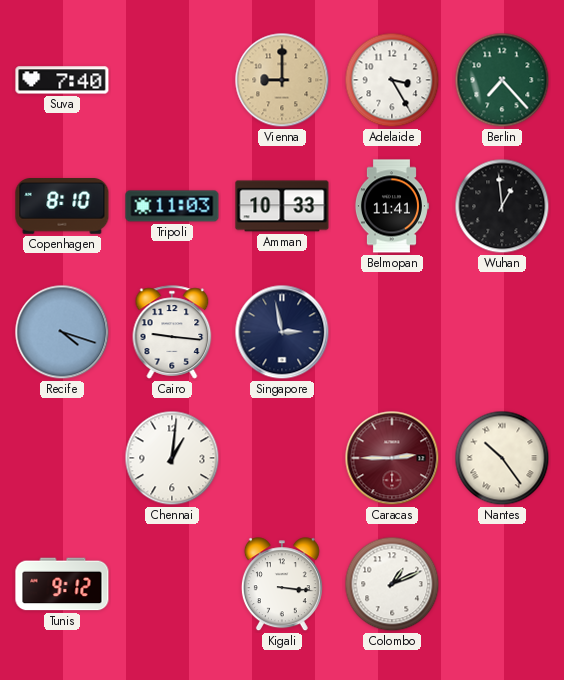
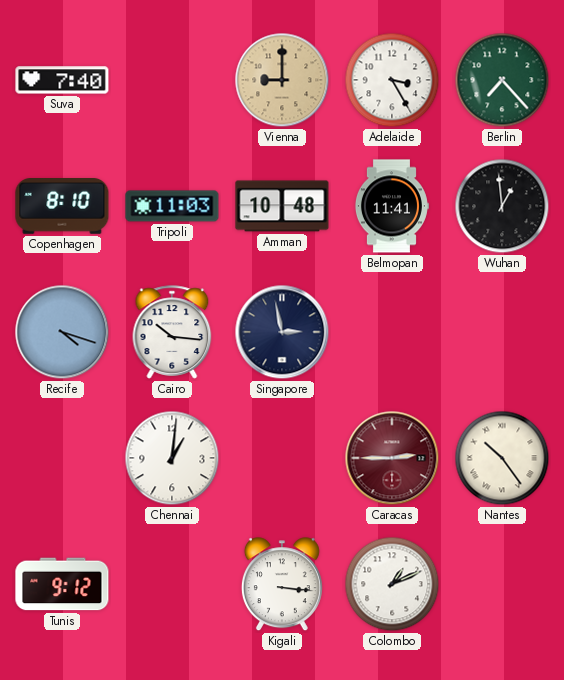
Amman: 10:33 -> 10:48 (282, 206)
Cairo: 9:16 -> 10:16 (172, 332)
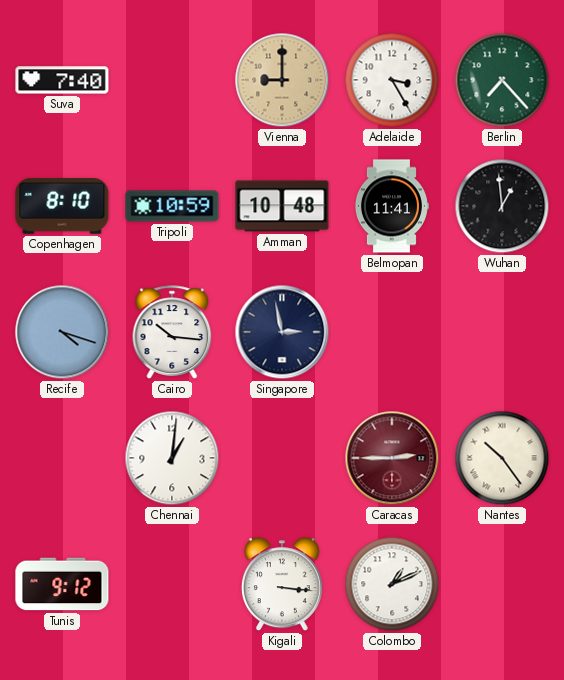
Tripoli: 11:03 -> 10:59 (172, 206)
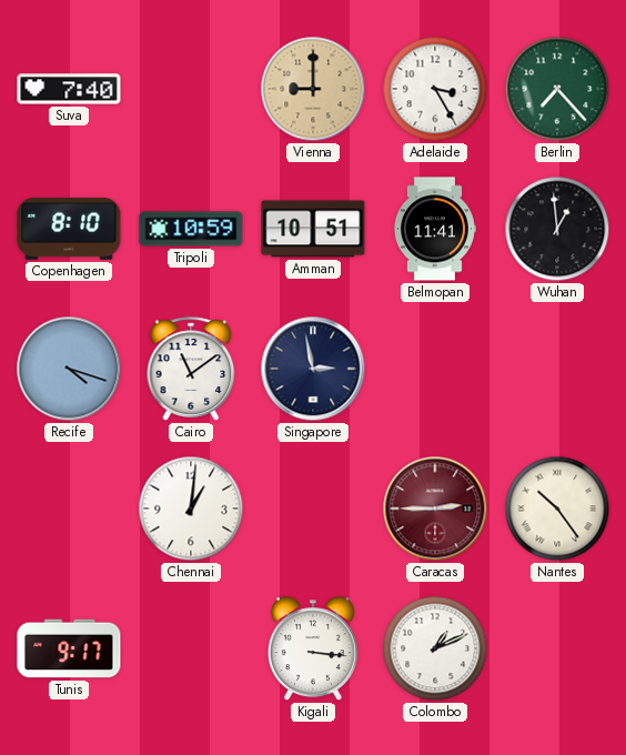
Amman: 10:48 -> 10:51 (313, 229)
Cairo: 10:16 -> 11:09 (191, 369)
Tunis: 9:12 -> 9:17 (69, 648)
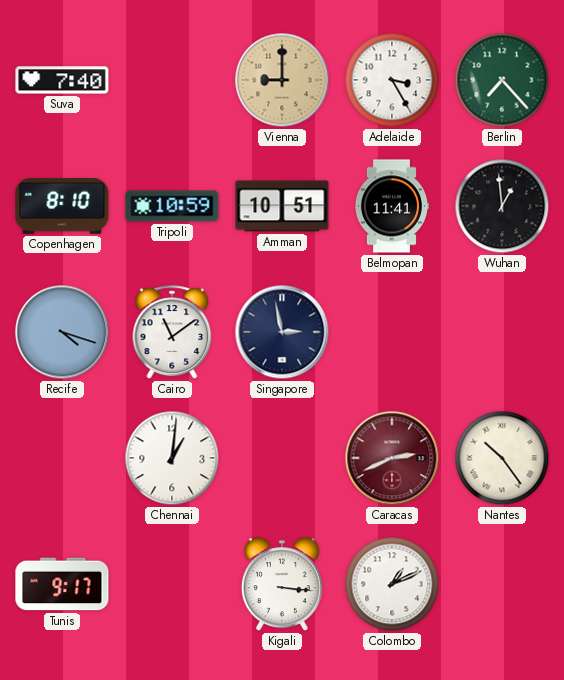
Caracas: 2:45 -> 2:41 (392, 458)
